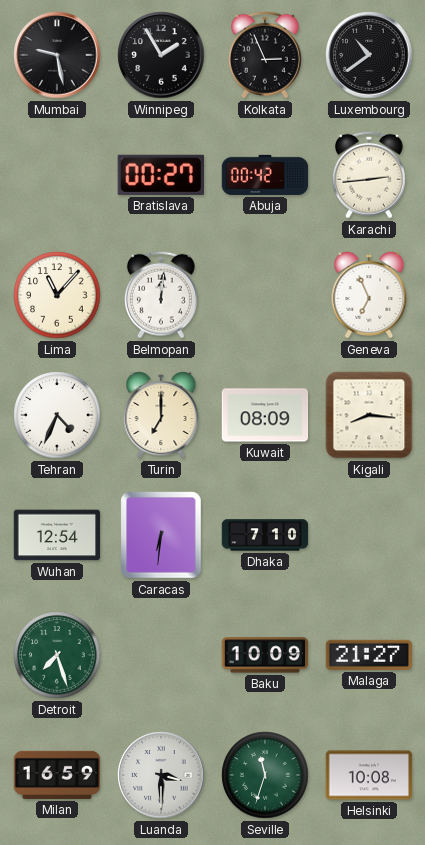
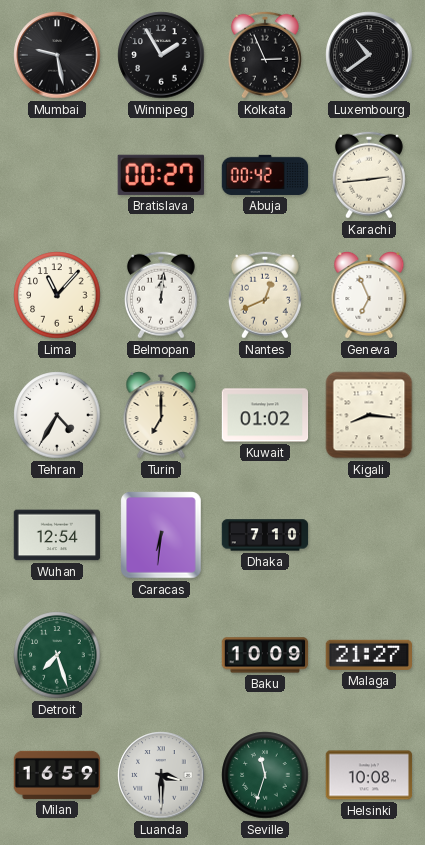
Nantes: none -> 12:41 (265, 295)
Tehran: 4:34 -> 4:35 (57, 415)
Kuwait: 08:09 -> 01:02 (265, 415)
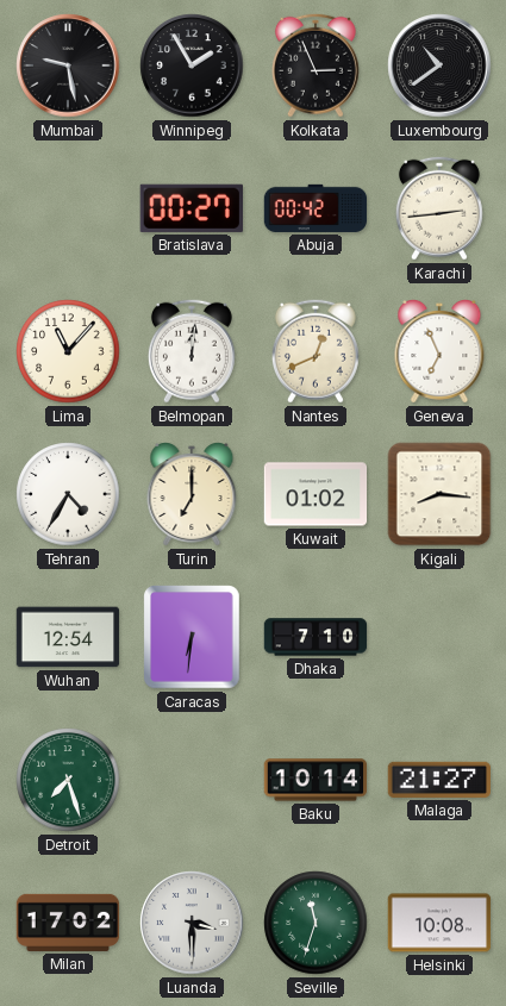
Baku: 10:09 -> 10:14 (316, 780)
Milan: 16:59 -> 17:02 (68, 923)
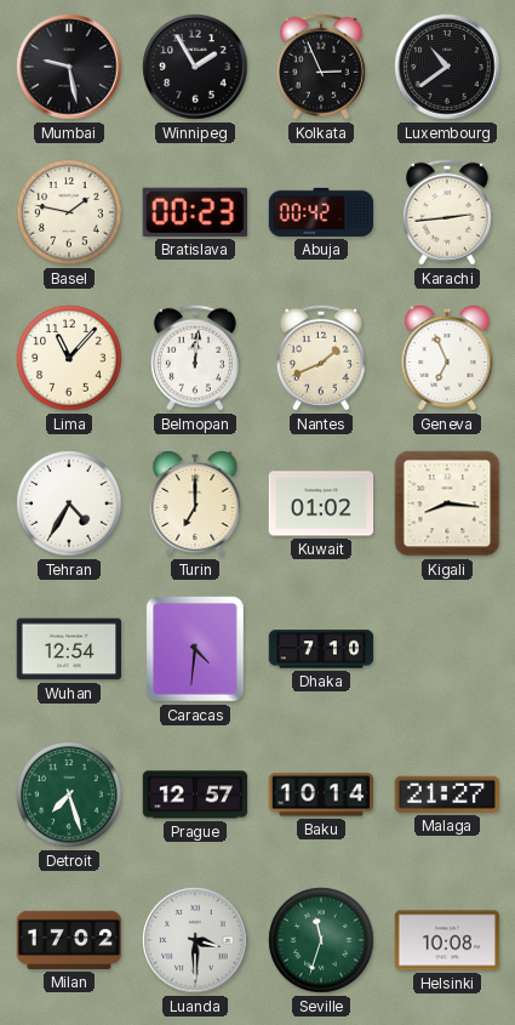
Basel: none -> 1:47 (69, 212)
Bratislava: 00:27 -> 00:23 (195, 212)
Nantes: 12:41 -> 1:41 (321, 358)
Caracas: 6:31 -> 4:31 (195, 649)
Prague: none -> 12:57 (195, 795)
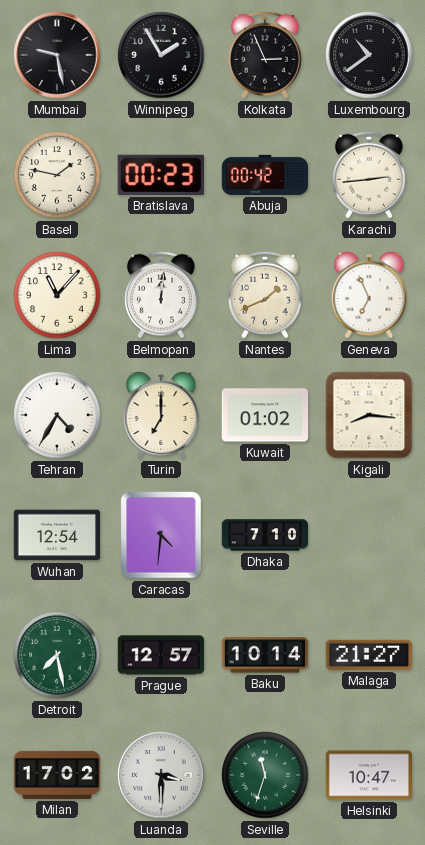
Detroit: 7:27 -> 7:28 (57, 655)
Helsinki: 10:08 -> 10:47 (369, 775)
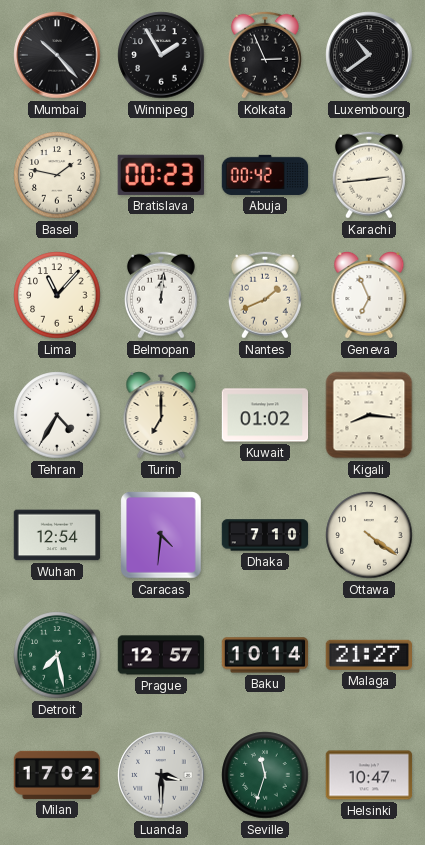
Mumbai: 9:28 -> 10:23 (57, 55)
Ottawa: none -> 4:21 (369, 535)
